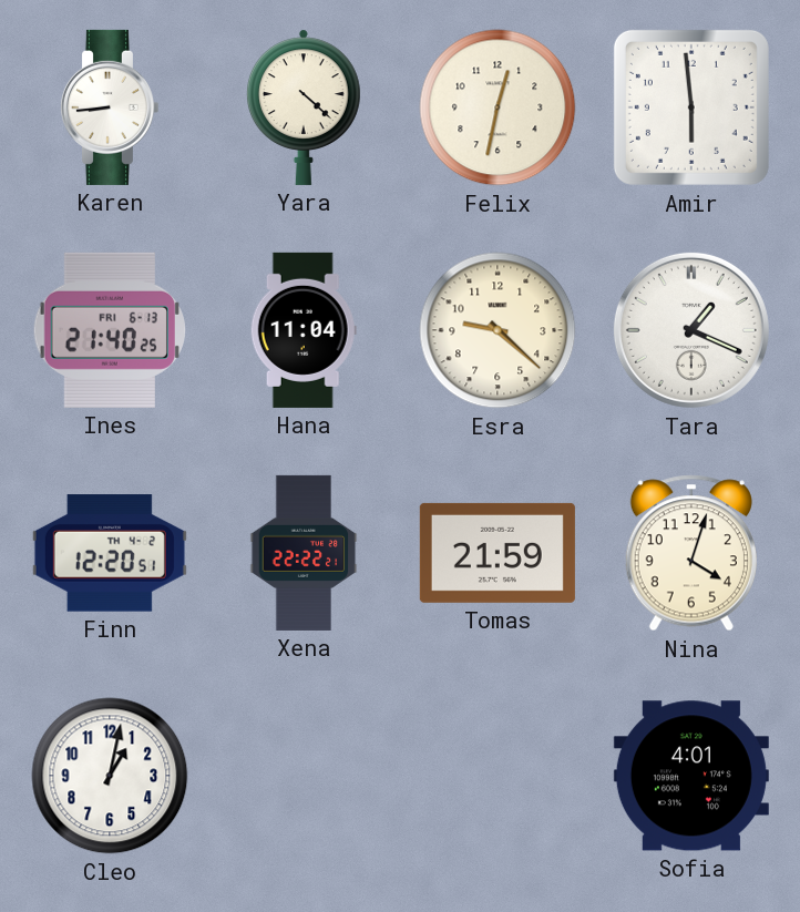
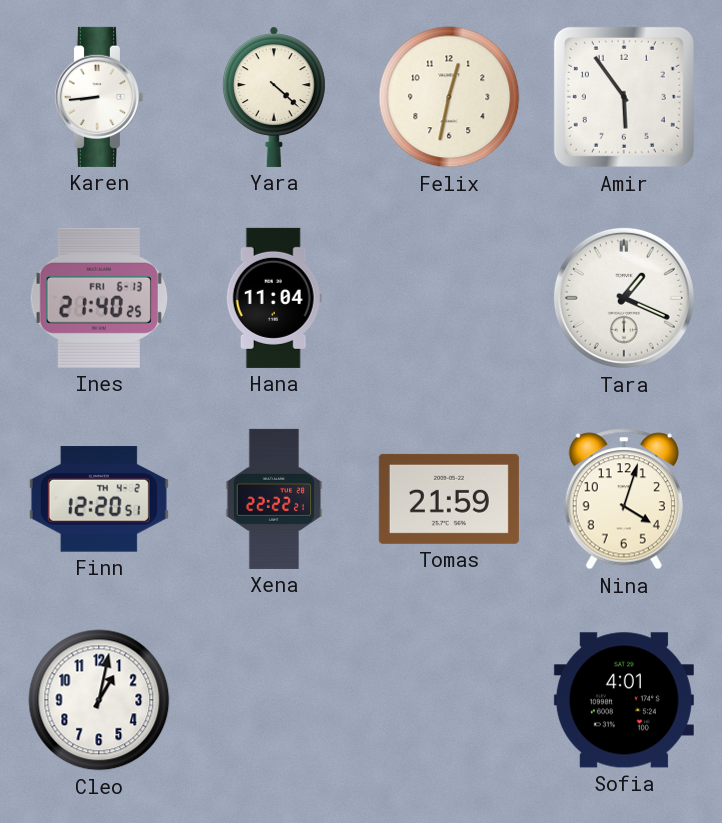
Amir: 5:59 -> 5:54 (624, 97)
Esra: 9:22 -> none (498, 330)
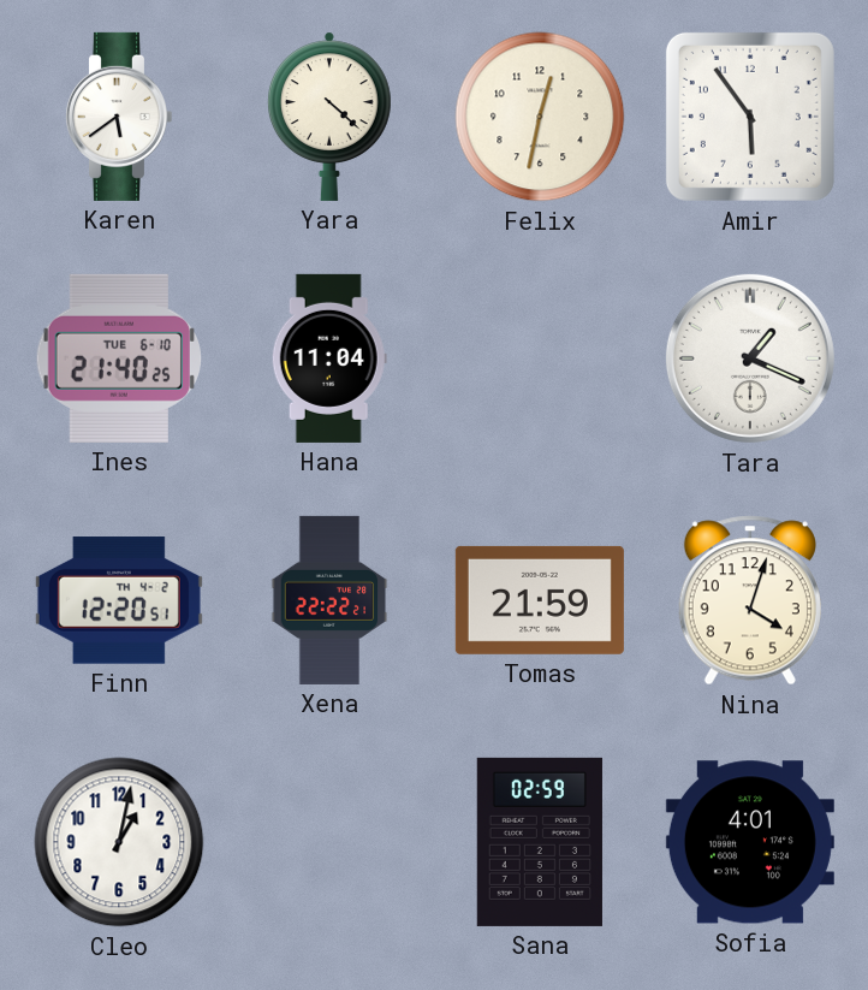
Karen: 8:44 -> 5:39 (118, 117)
Ines date: FRI 6-13 -> TUE 6-10 (119, 358)
Sana: none -> 02:59 (540, 842)
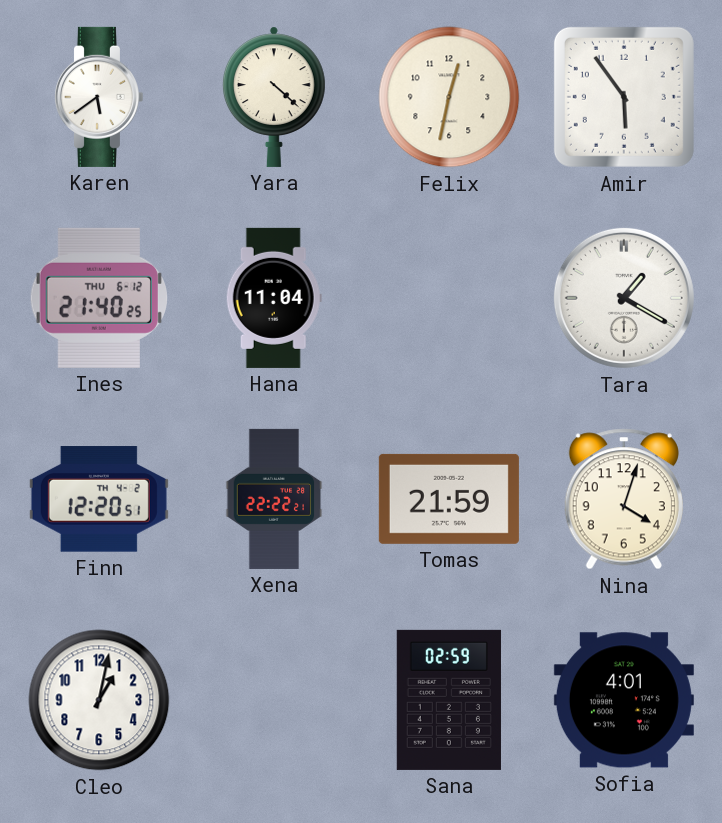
Ines date: TUE 6-10 -> THU 6-12 (99, 298)
Tara: 1:19 -> 1:20 (624, 298)
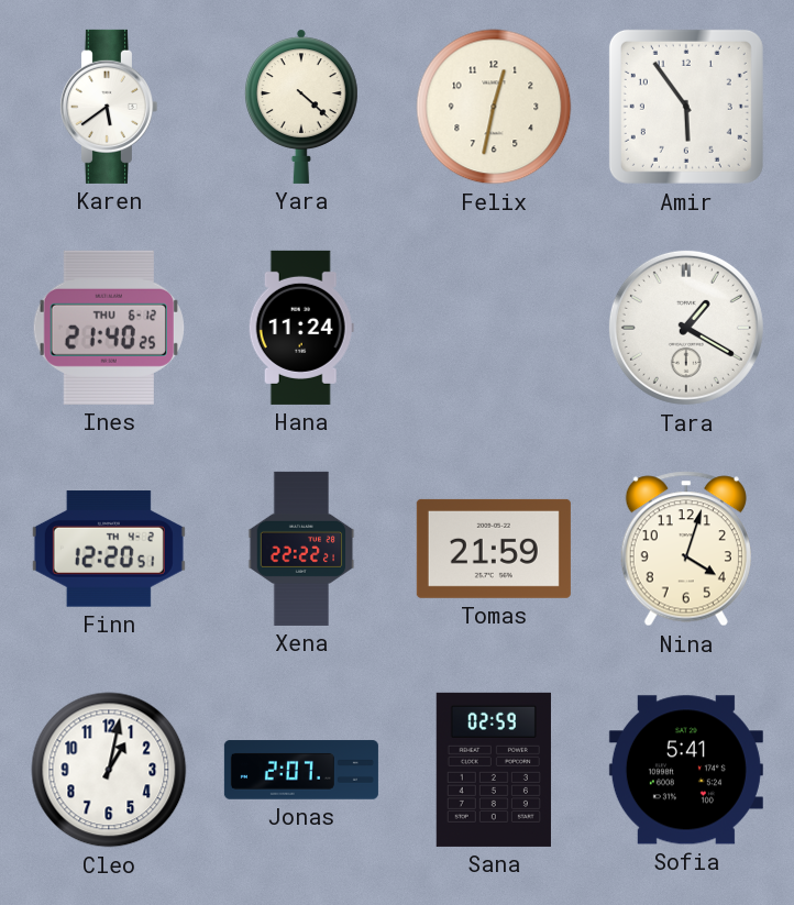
Hana: 11:04 -> 11:24 (301, 328)
Jonas: none -> 2:07 (301, 770)
Sofia: 4:01 -> 5:41 (686, 770)
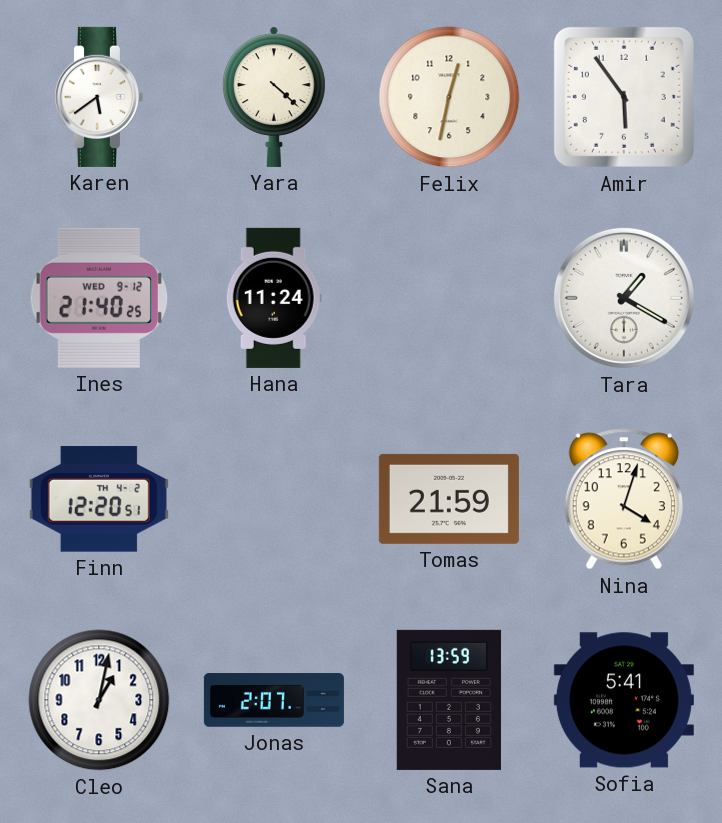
Ines date: THU 6-12 -> WED 9-12 (99, 298)
Xena: 22:22 -> none (301, 549)
Sana: 02:59 -> 13:59 (449, 700)
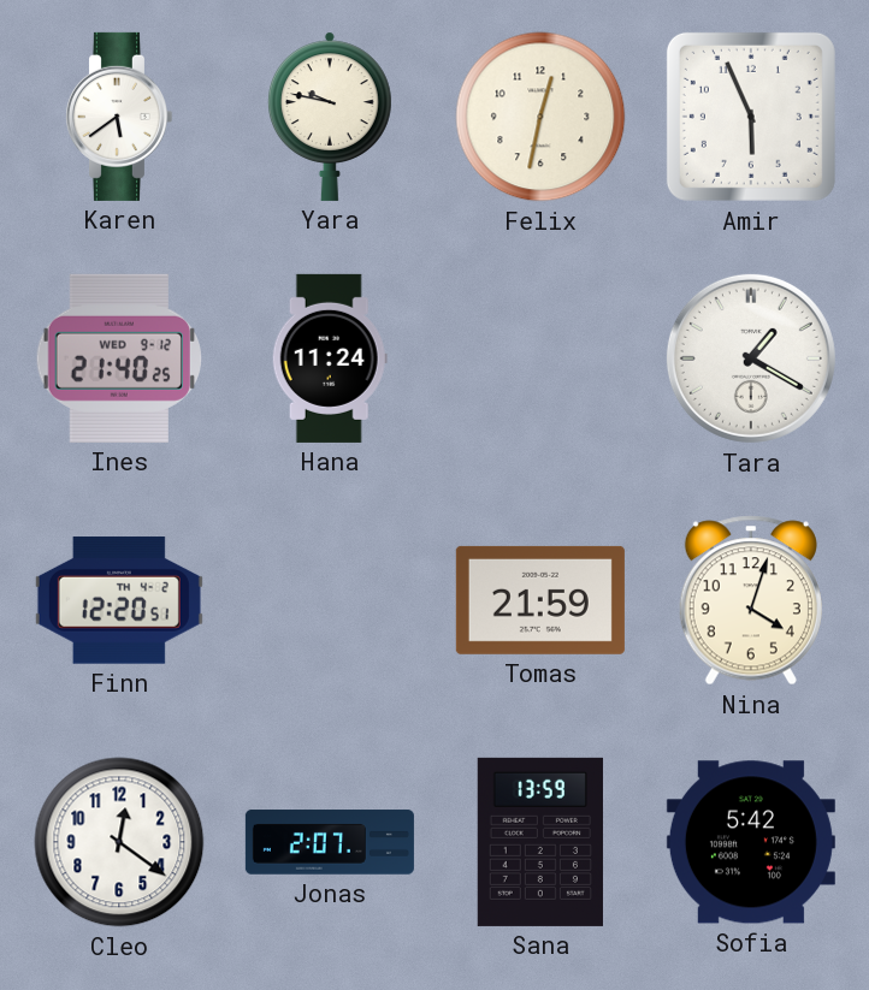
Yara: 4:22 -> 9:47 (330, 117)
Amir: 5:54 -> 5:56 (751, 117)
Cleo: 1:02 -> 12:21 (119, 842)
Sofia: 5:41 -> 5:42 (751, 842)
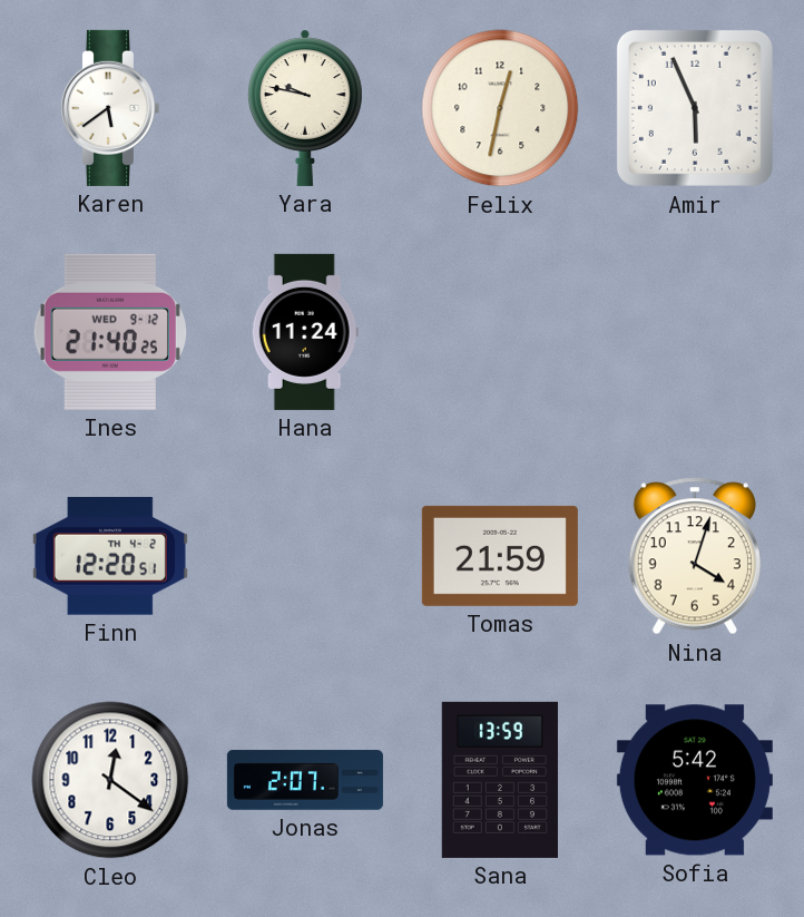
Tara: 1:20 -> none (751, 358)
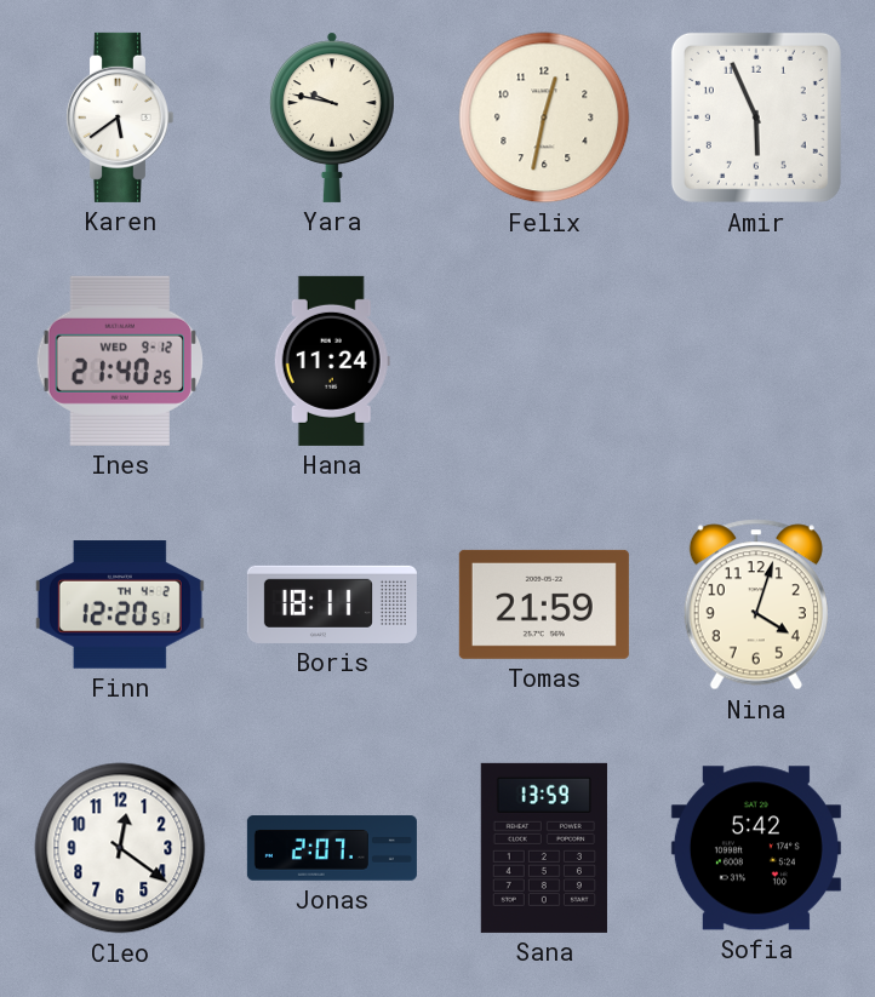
Boris: none -> 18:11 (332, 604)
